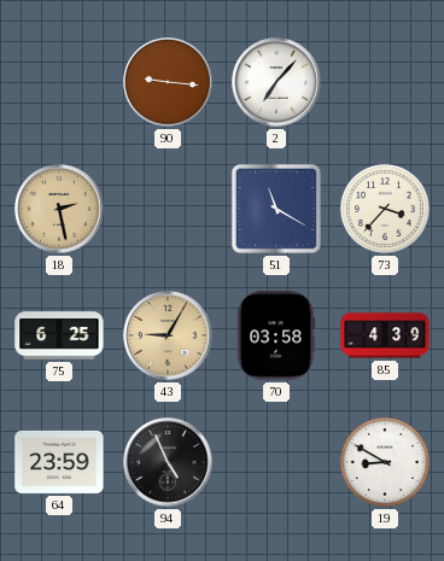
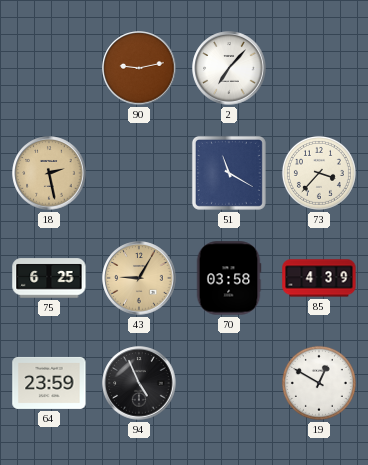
90: 9:16 -> 9:13 (139, 68)
19: 8:50 -> 12:50 (319, 383)
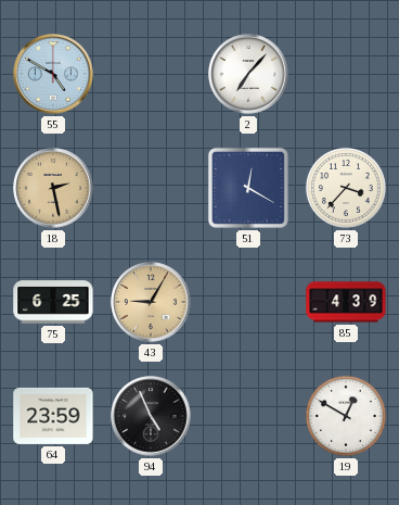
55: none -> 4:50 (53, 74)
90: 9:13 -> none (139, 68)
51: 11:20 -> 12:20 (248, 188)
70: 03:58 -> none (229, 278)
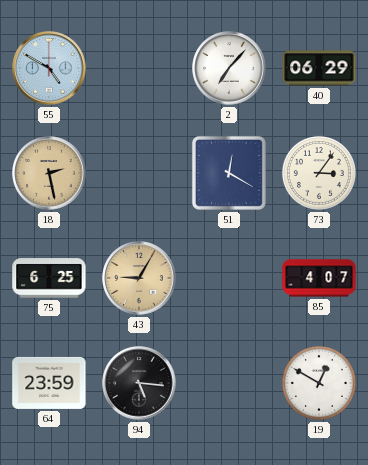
40: none -> 06:29 (319, 68)
73: 3:37 -> 3:06 (319, 173)
85: 4:39 -> 4:07 (319, 278)
94: 4:56 -> 5:16 (139, 383)
